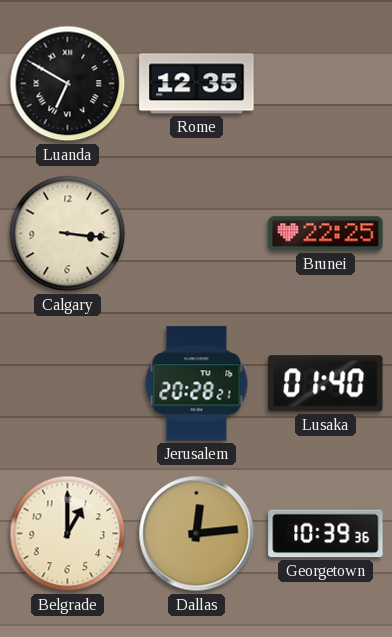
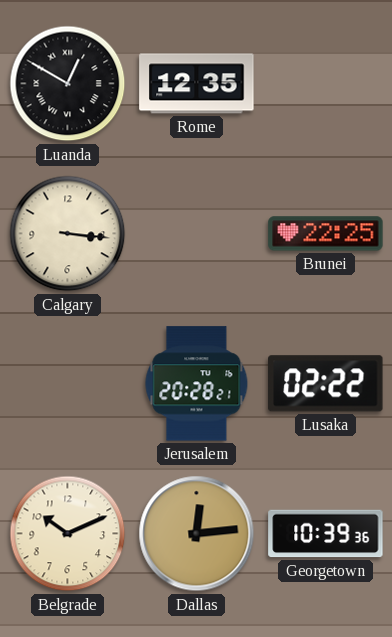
Luanda: 6:50 -> 12:50 (68, 84)
Lusaka: 01:40 -> 02:22 (326, 384)
Belgrade: 1:00 -> 10:11 (68, 534)
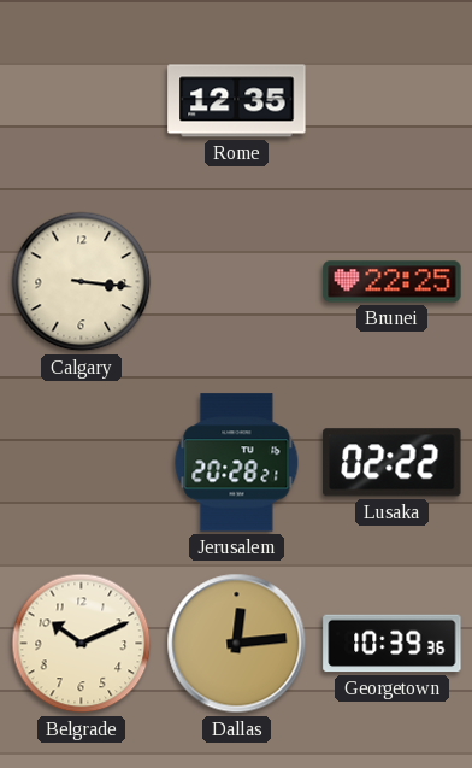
Luanda: 12:50 -> none (68, 84)
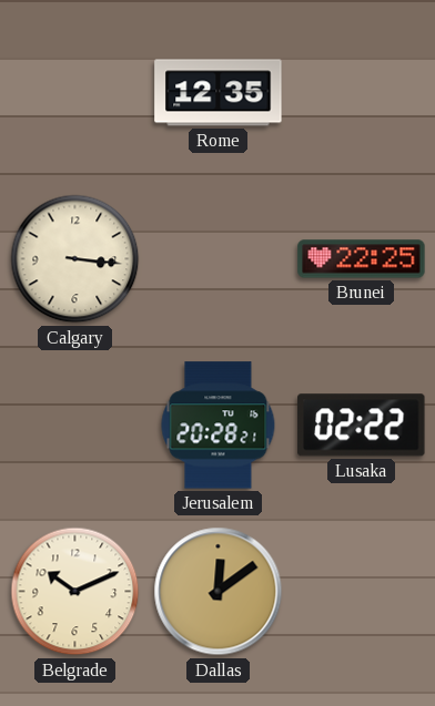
Dallas: 12:14 -> 12:09 (219, 592)
Georgetown: 10:39 -> none (393, 644)
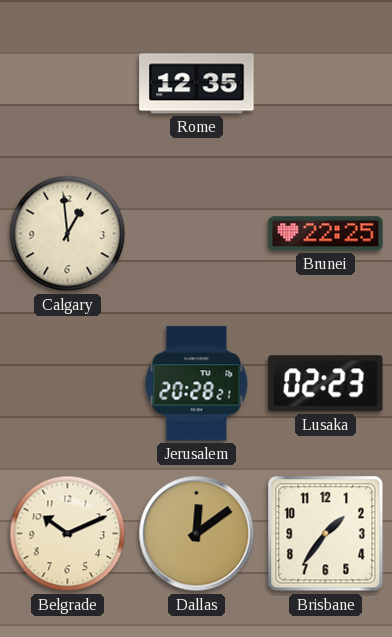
Calgary: 3:16 -> 12:59 (68, 234)
Lusaka: 02:22 -> 02:23 (326, 384)
Brisbane: none -> 1:36 (326, 534)
